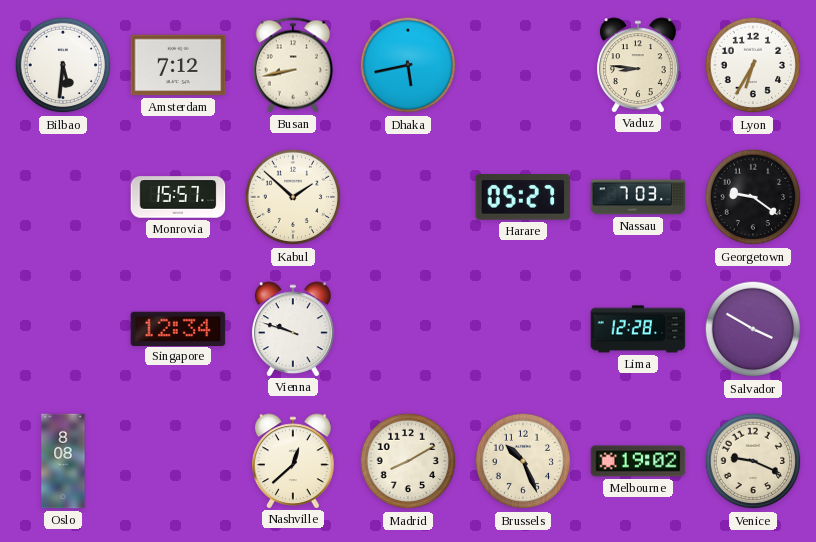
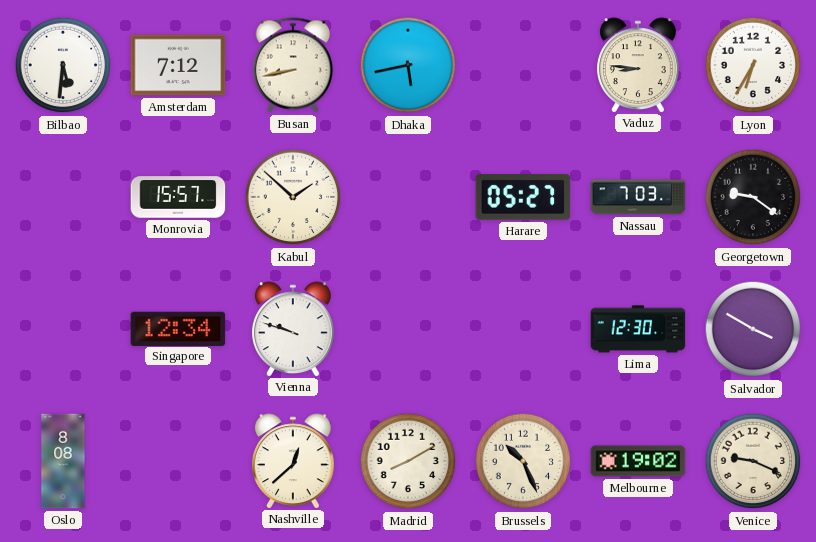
Lima: 12:28 -> 12:30 (638, 329)
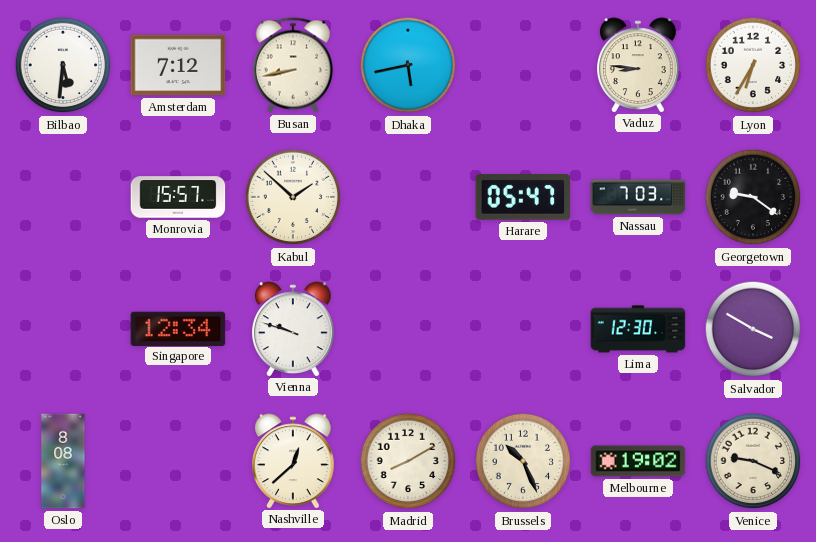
Harare: 05:27 -> 05:47 (523, 197)
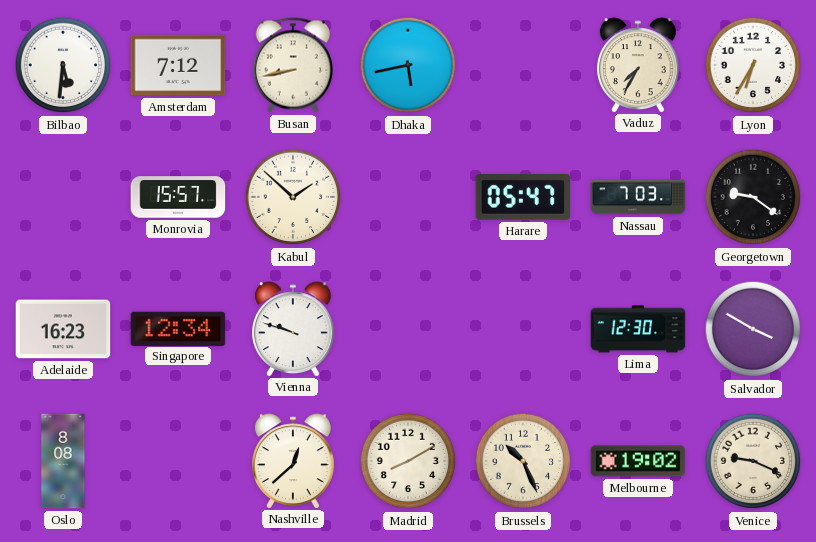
Vaduz: 8:46 -> 7:35 (639, 65)
Adelaide: none -> 16:23 (63, 329)
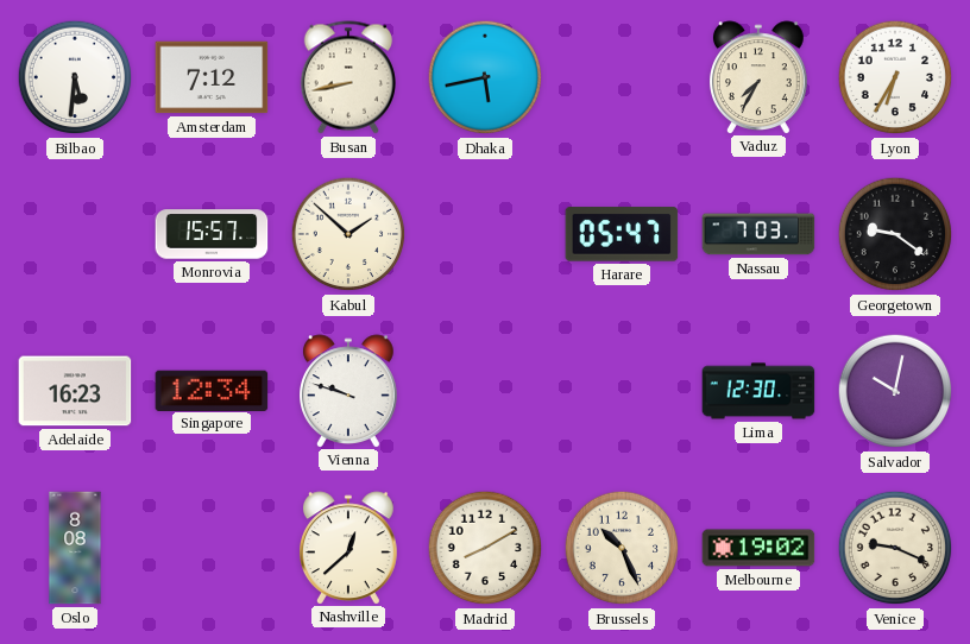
Salvador: 3:50 -> 10:02 (895, 391)
